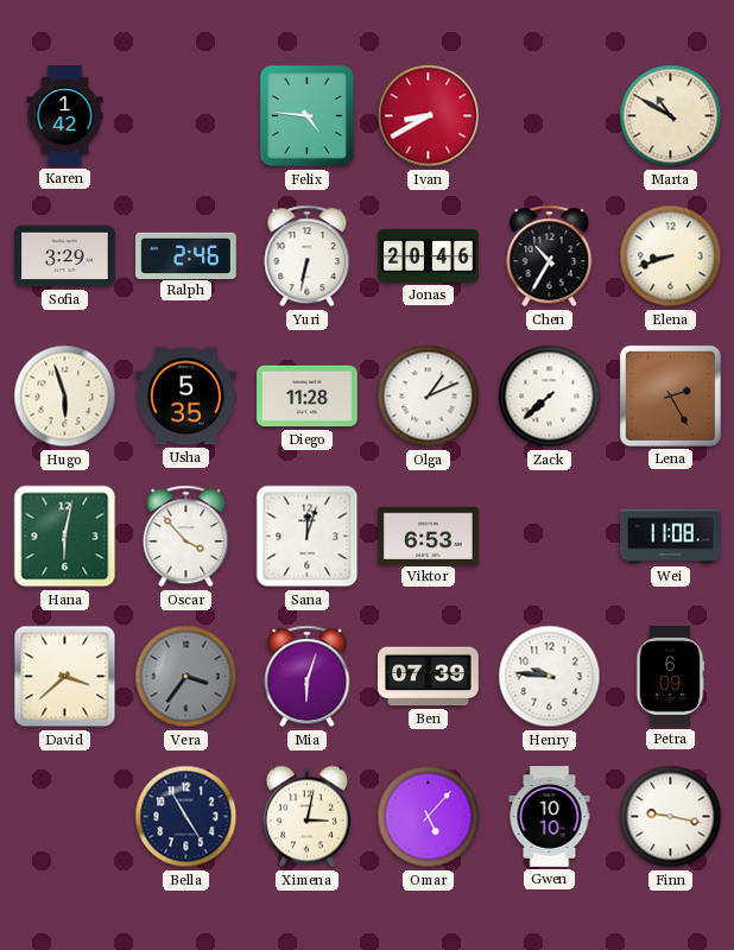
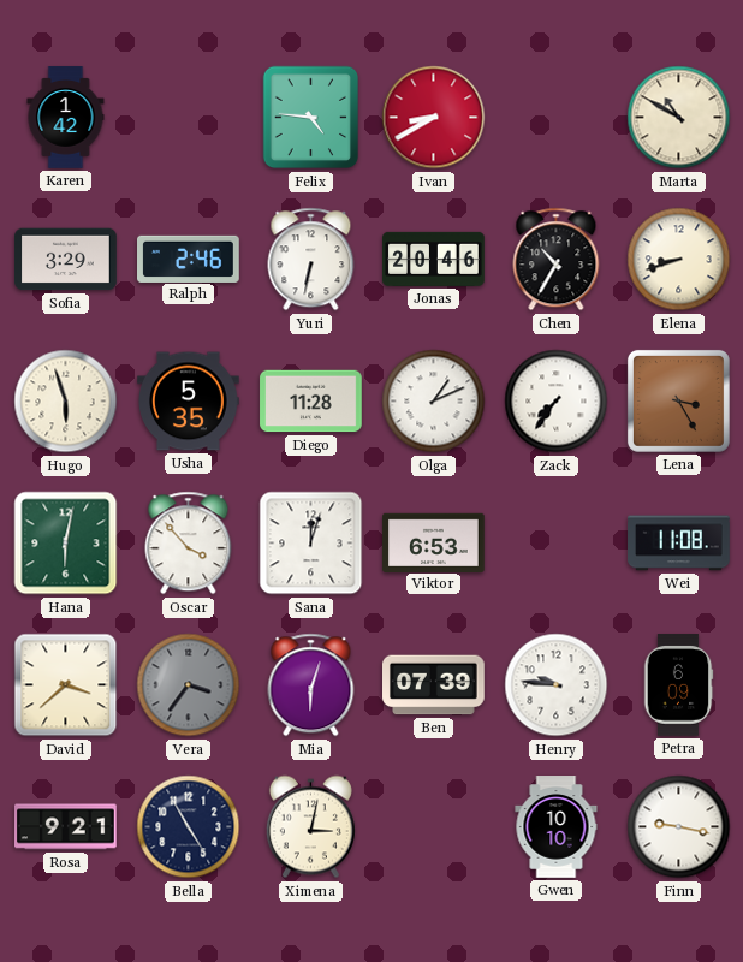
Zack: 7:38 -> 7:36 (557, 402)
Lena: 2:25 -> 3:25 (678, 400)
Rosa: none -> 9:21 (66, 827)
Omar: 5:07 -> none (429, 817)
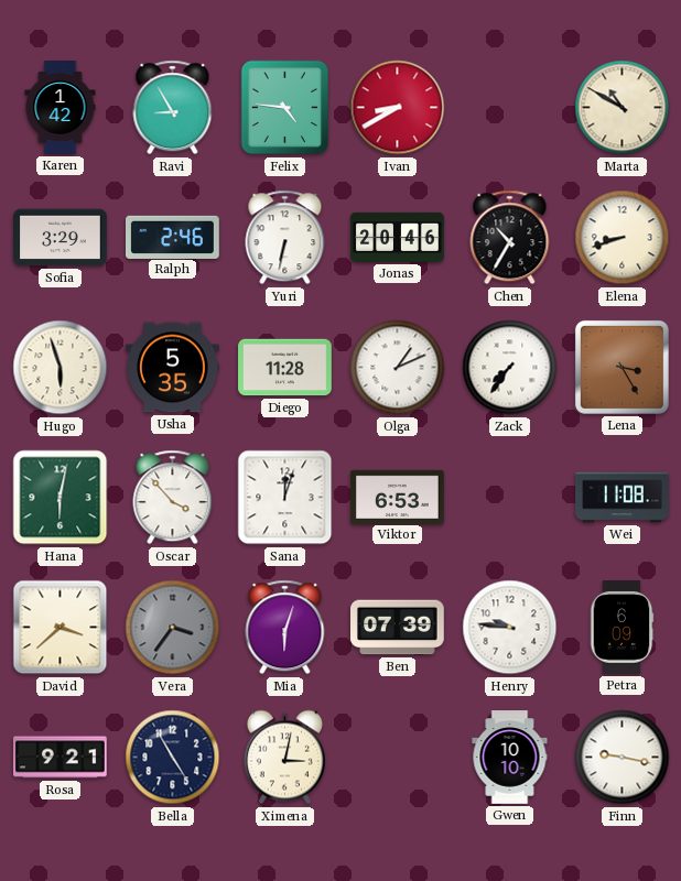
Ravi: none -> 8:55 (173, 108)
